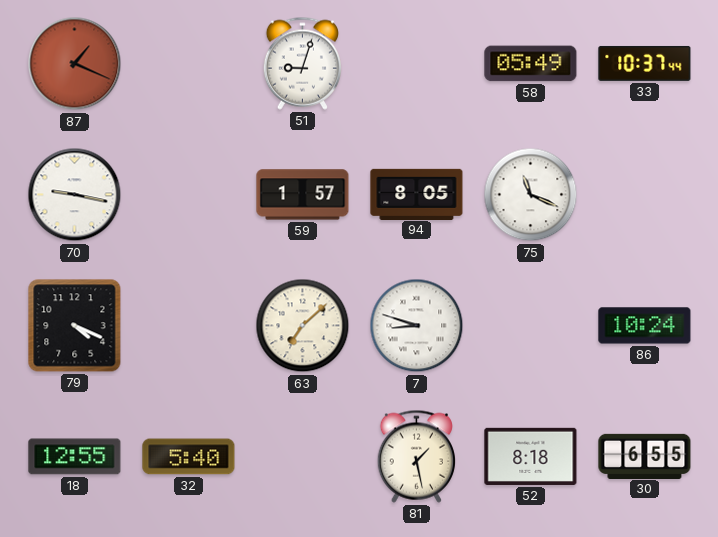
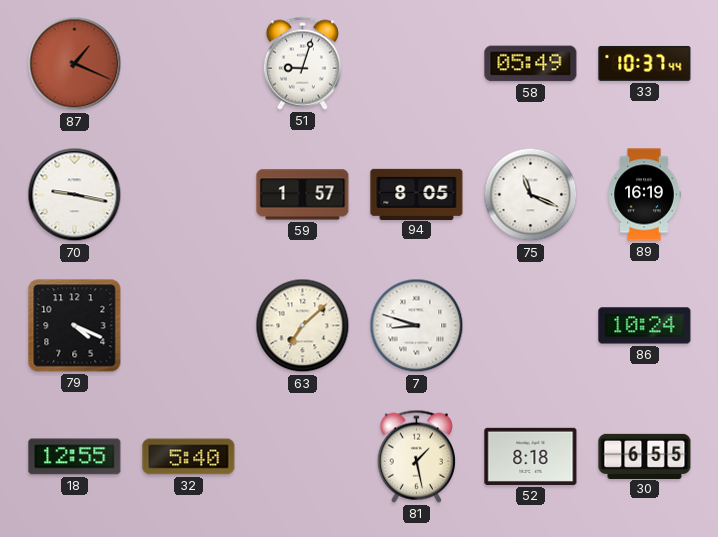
89: none -> 16:19 (644, 195)
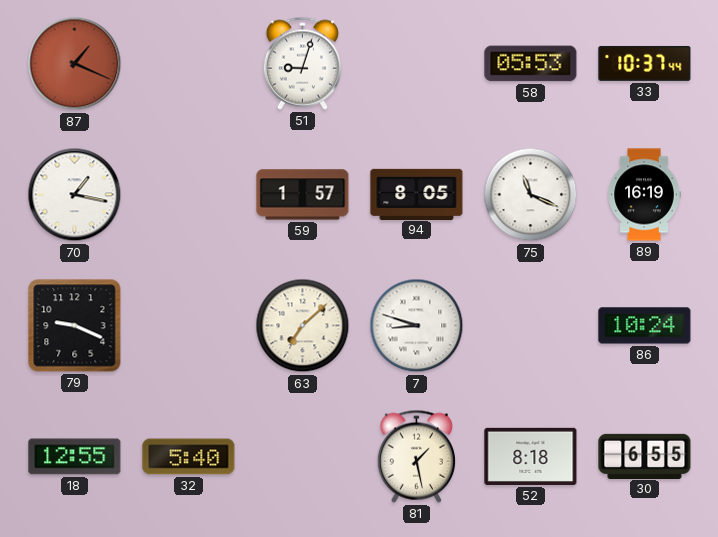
58: 05:49 -> 05:53 (531, 64)
70: 9:17 -> 1:17 (75, 195)
79: 4:19 -> 9:19 (75, 326)
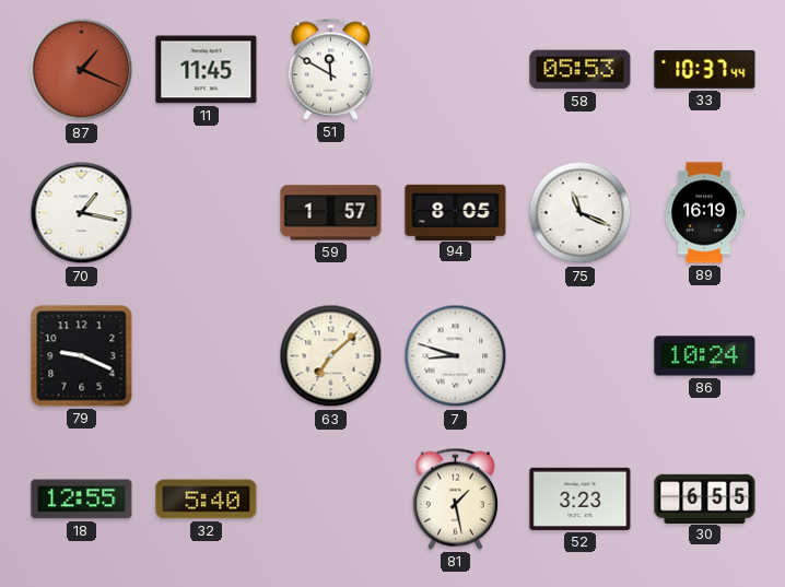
11: none -> 11:45 (207, 70)
51: 9:03 -> 11:50 (330, 69)
52: 8:18 -> 3:23 (581, 498)
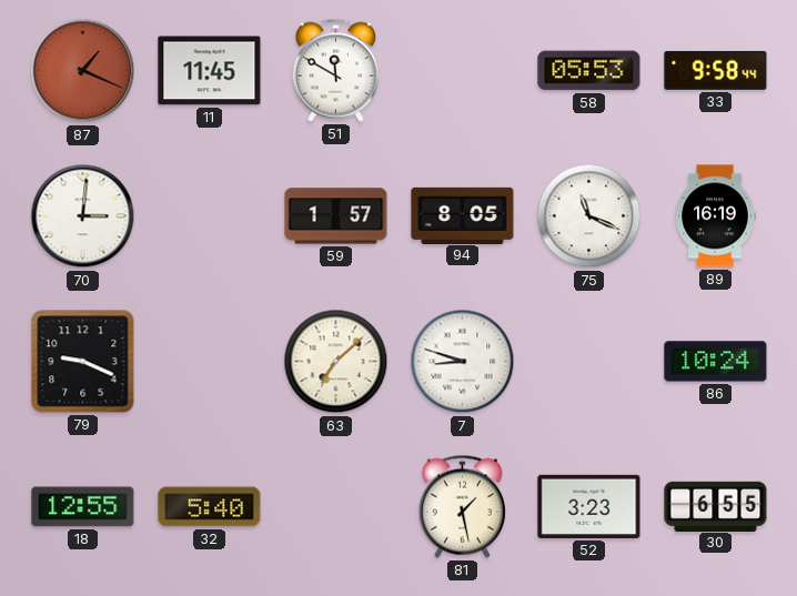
33: 10:37 -> 9:58 (716, 70)
70: 1:17 -> 3:01 (83, 216)
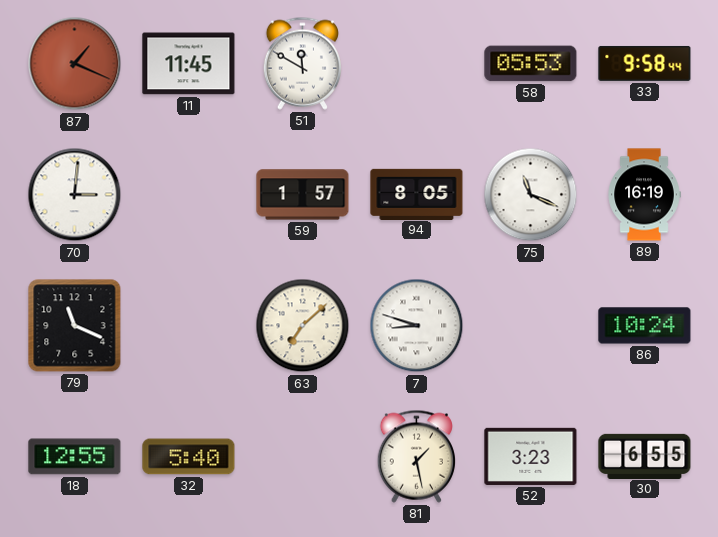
79: 9:19 -> 11:19 (75, 326)
